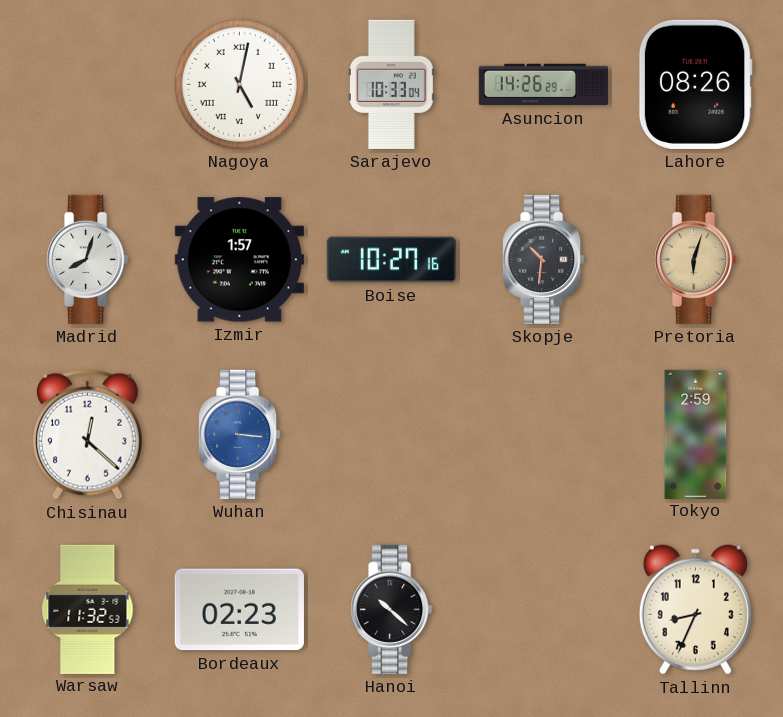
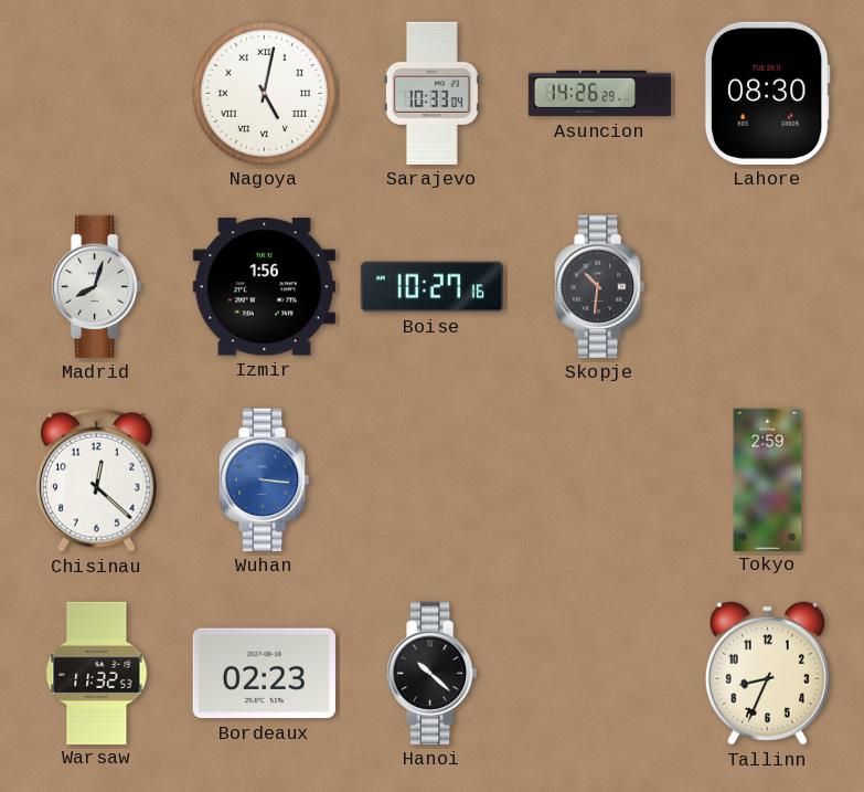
Lahore: 08:26 -> 08:30 (767, 93)
Izmir: 1:57 -> 1:56 (264, 287)
Pretoria: 6:03 -> none (696, 259)
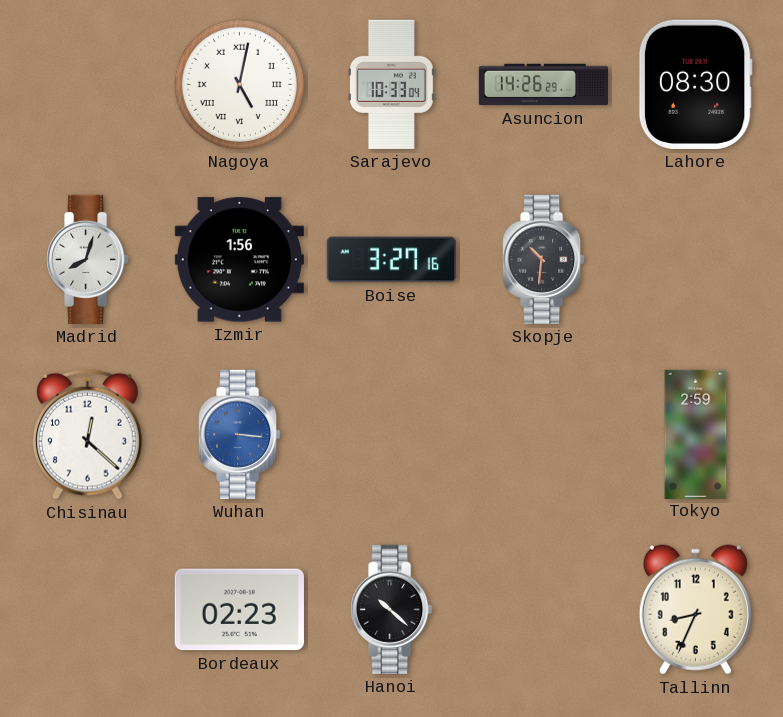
Boise: 10:27 -> 3:27 (391, 260)
Warsaw: 11:32 -> none (97, 673)
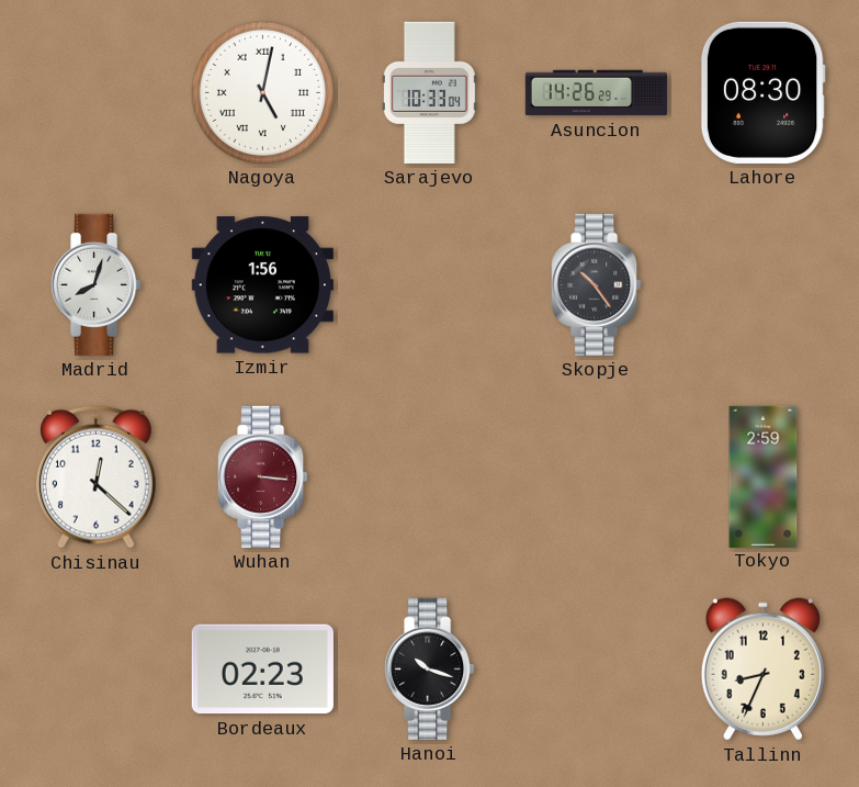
Boise: 3:27 -> none (391, 260)
Skopje: 10:31 -> 10:24 (597, 284)
Wuhan dial: blue -> burgundy (263, 476)
Hanoi: 10:22 -> 10:18 (430, 668)
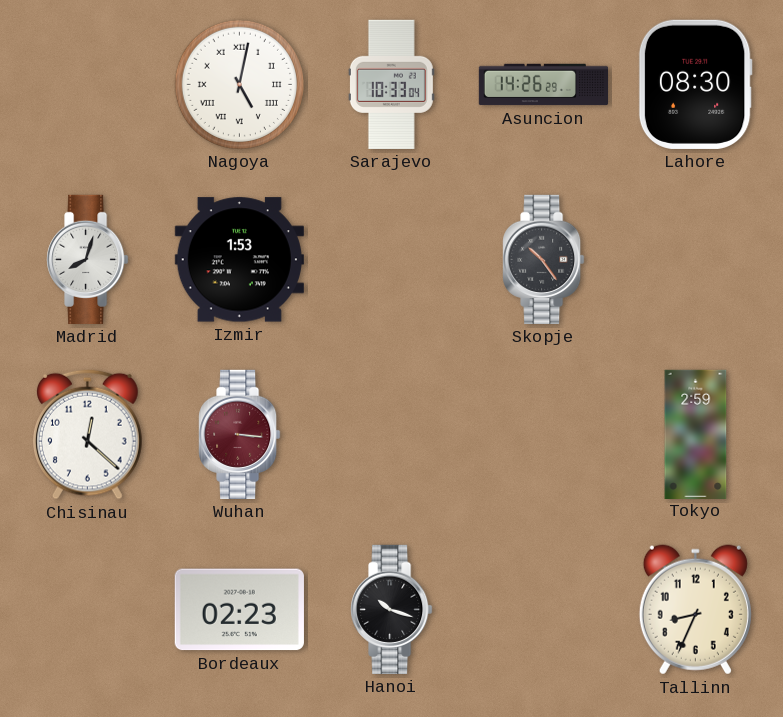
Izmir: 1:56 -> 1:53 (239, 260)
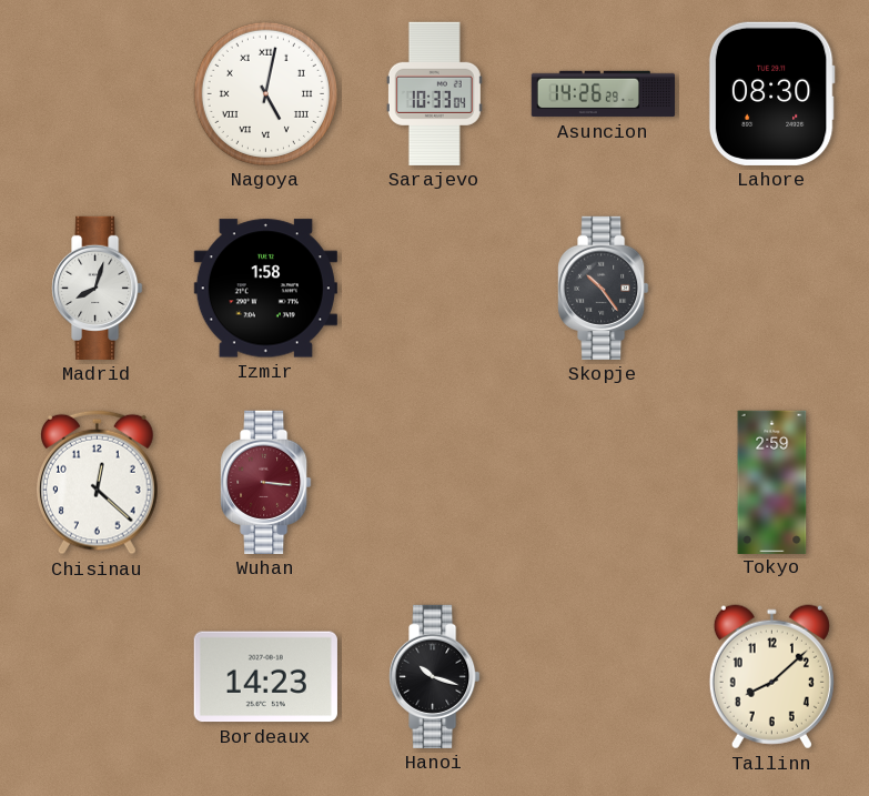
Izmir: 1:53 -> 1:58 (265, 289)
Bordeaux: 02:23 -> 14:23 (265, 677)
Tallinn: 8:34 -> 8:08 (771, 677)
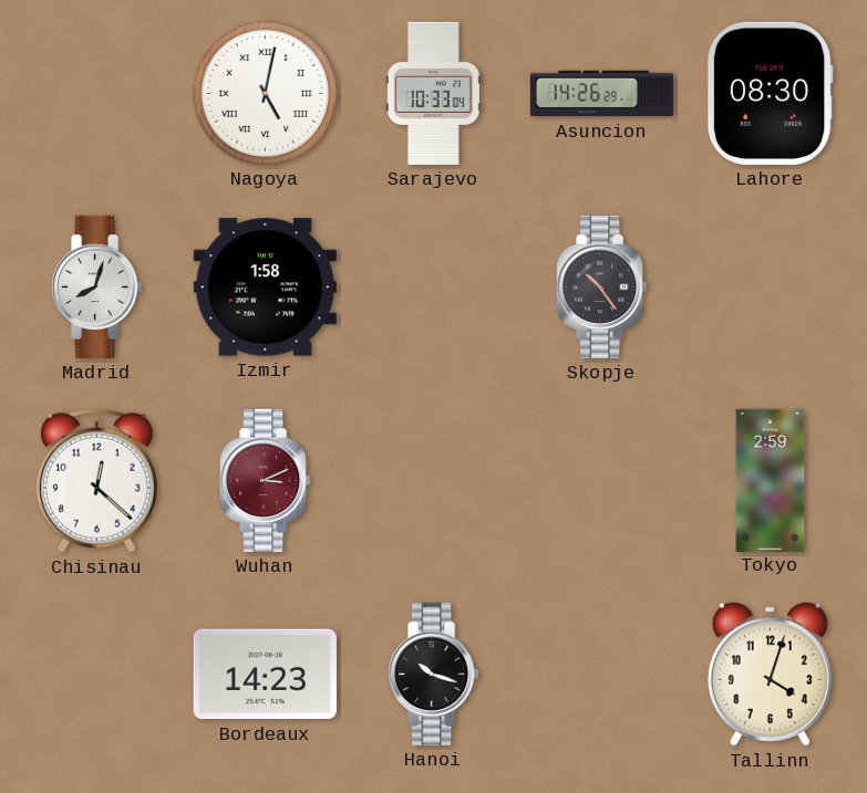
Wuhan: 3:16 -> 3:11 (266, 480)
Tallinn: 8:08 -> 4:03 (770, 675)
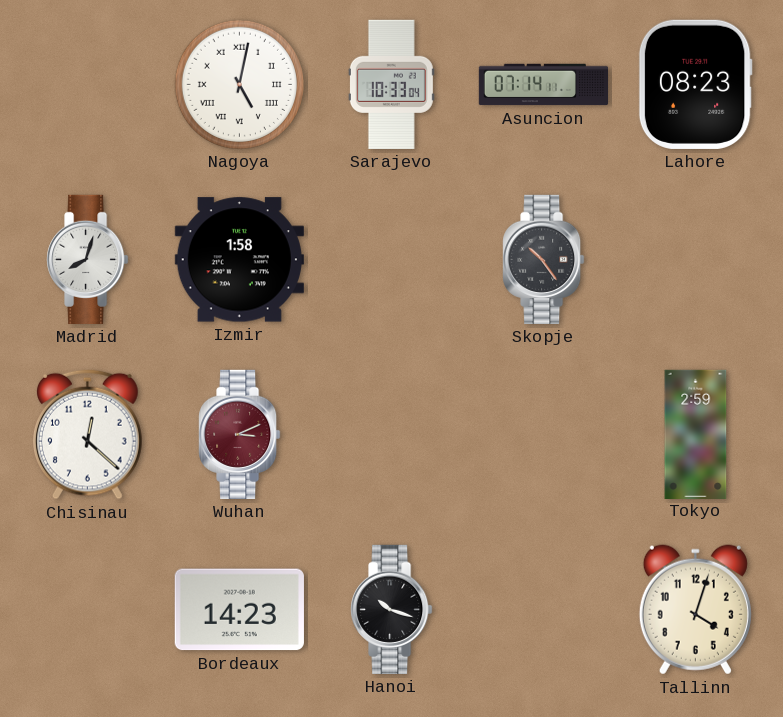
Asuncion: 14:26 -> 07:14 (544, 85)
Lahore: 08:30 -> 08:23 (695, 84)
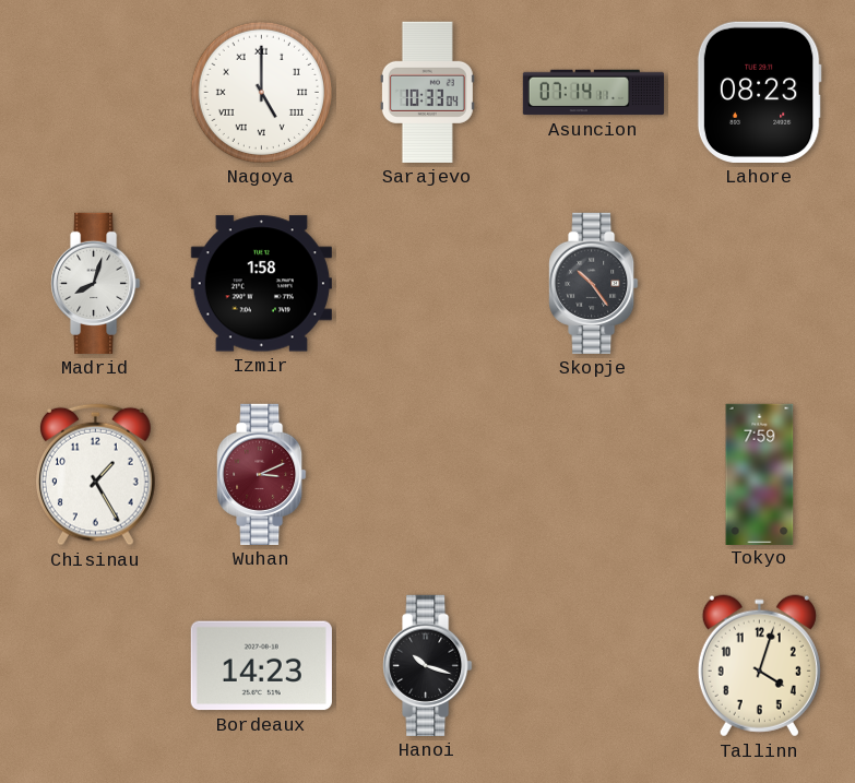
Nagoya: 5:02 -> 5:00 (261, 92)
Chisinau: 12:22 -> 1:25 (96, 474)
Tokyo: 2:59 -> 7:59 (760, 474)
